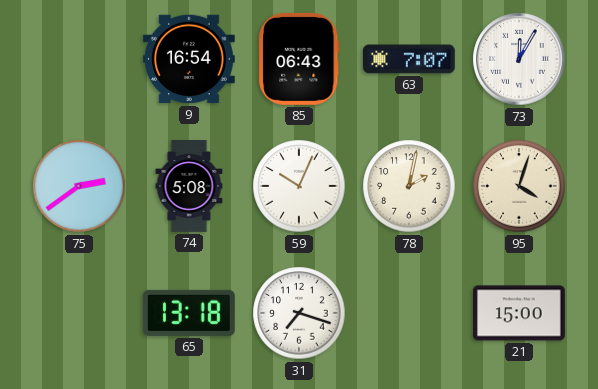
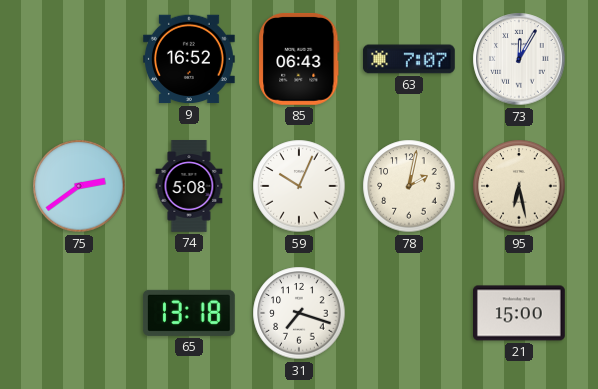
9: 16:54 -> 16:52 (190, 59)
95: 4:03 -> 6:28 (519, 186)
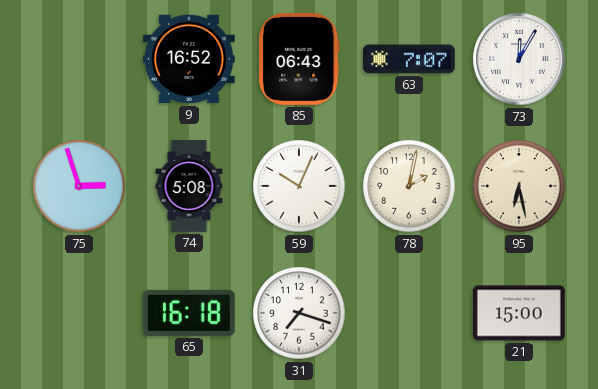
75: 2:39 -> 2:57 (79, 186)
65: 13:18 -> 16:18 (189, 313)
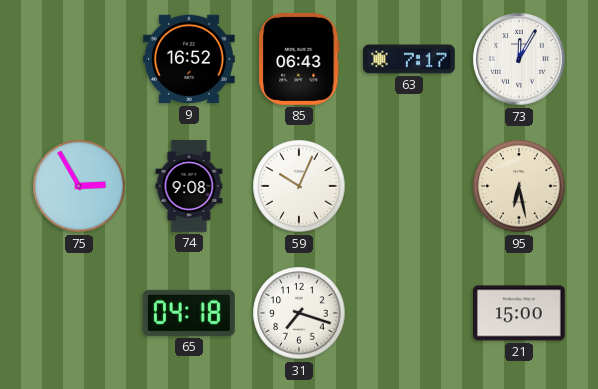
63: 7:07 -> 7:17 (409, 59)
75: 2:57 -> 2:55 (79, 186)
74: 5:08 -> 9:08 (189, 187)
78: 2:02 -> none (409, 186)
65: 16:18 -> 04:18 (189, 313)
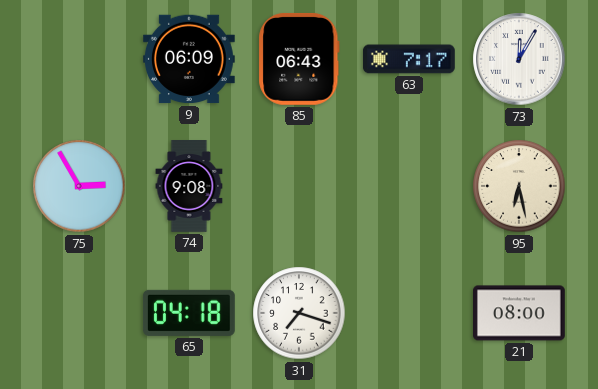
9: 16:52 -> 06:09 (190, 59)
59: 10:04 -> none (299, 186)
21: 15:00 -> 08:00 (520, 313)
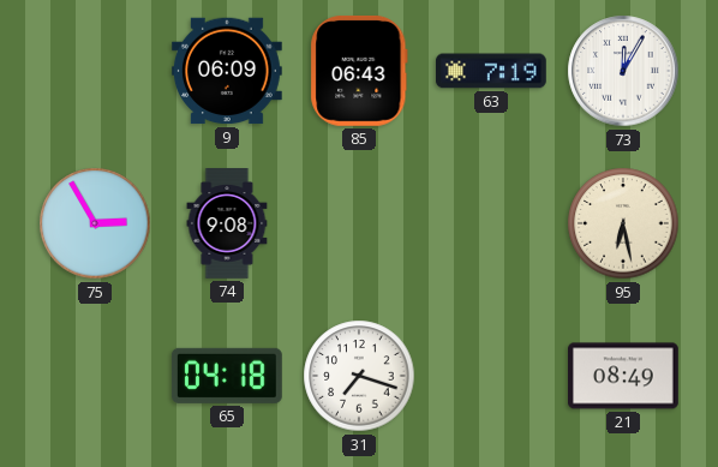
63: 7:17 -> 7:19 (491, 71)
21: 08:00 -> 08:49 (624, 376)
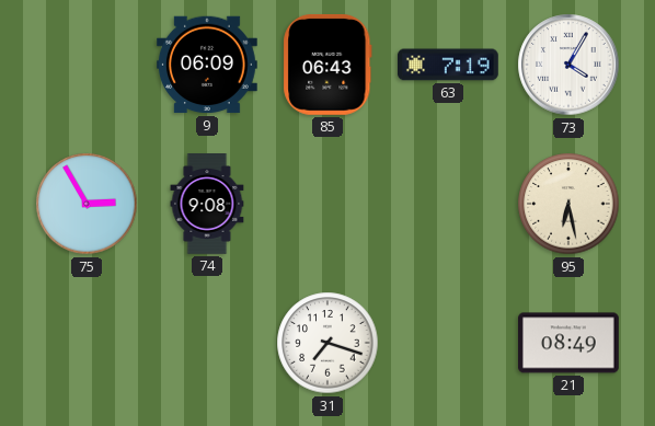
73: 12:05 -> 4:05 (568, 65)
65: 04:18 -> none (227, 376)
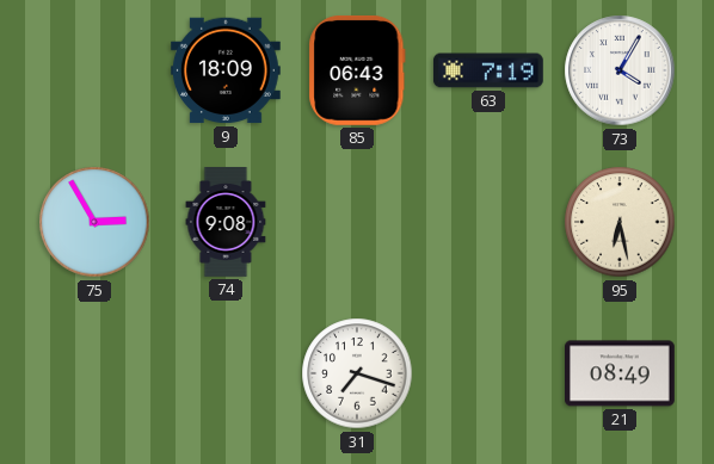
9: 06:09 -> 18:09 (227, 70)
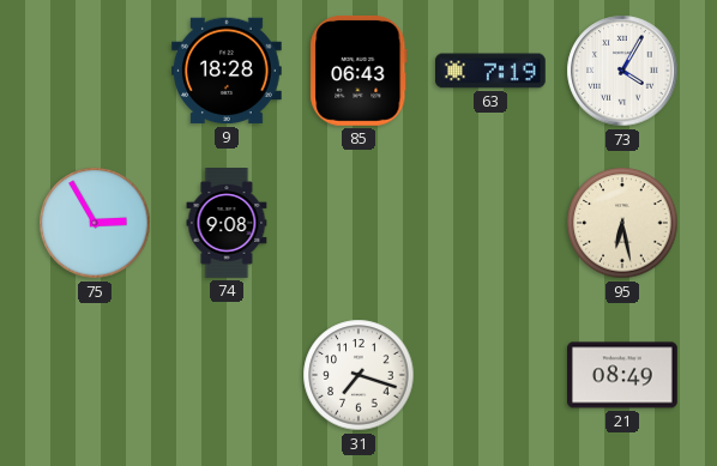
9: 18:09 -> 18:28 (228, 71)
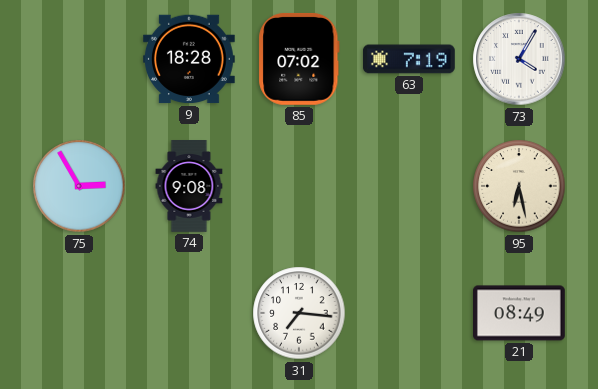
85: 06:43 -> 07:02 (299, 59)
31: 7:18 -> 7:16 (299, 313)
